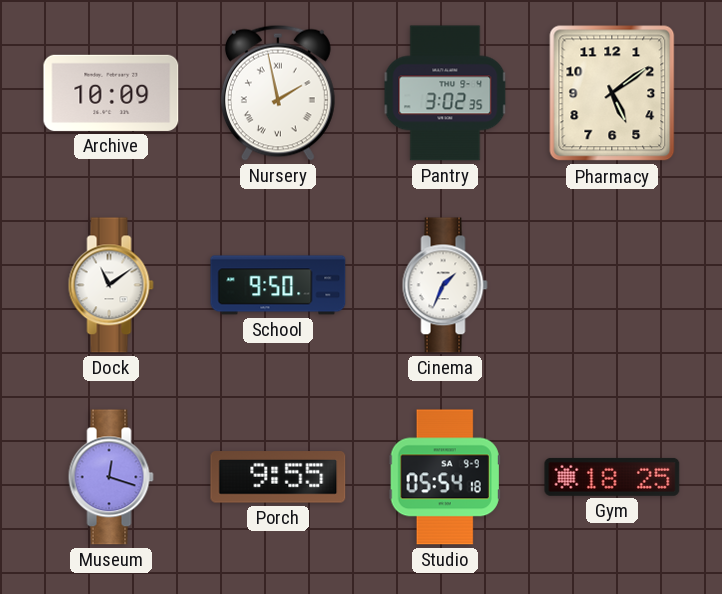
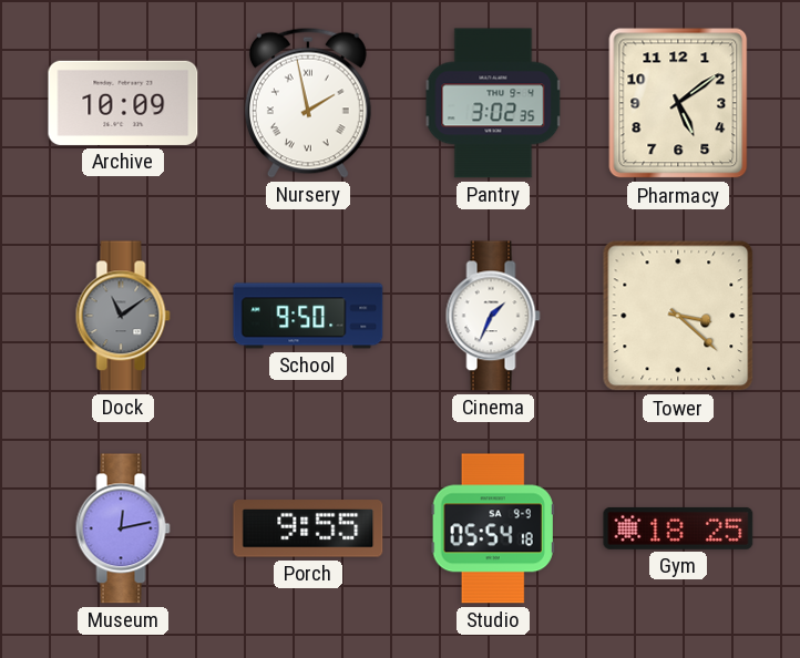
Dock dial: white -> grey (123, 316)
Tower: none -> 3:22 (678, 316)
Museum: 12:18 -> 12:13 (123, 528)
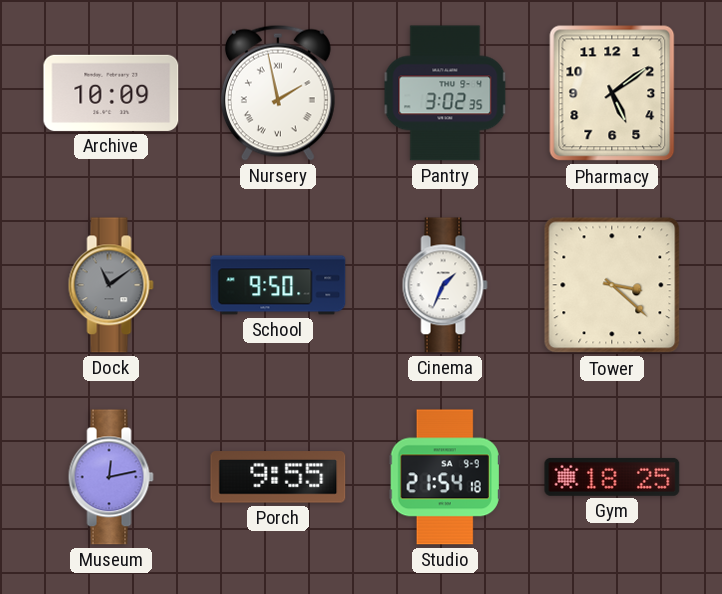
Studio: 05:54 -> 21:54 (445, 477)
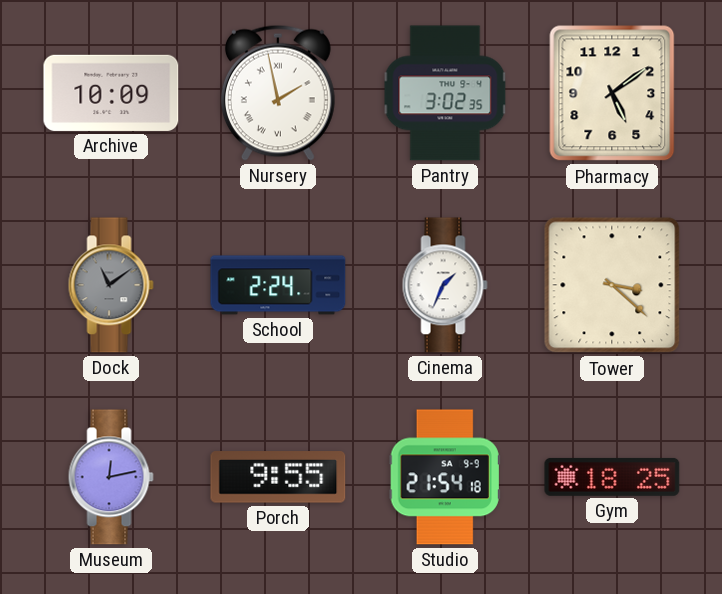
School: 9:50 -> 2:24 (278, 285)
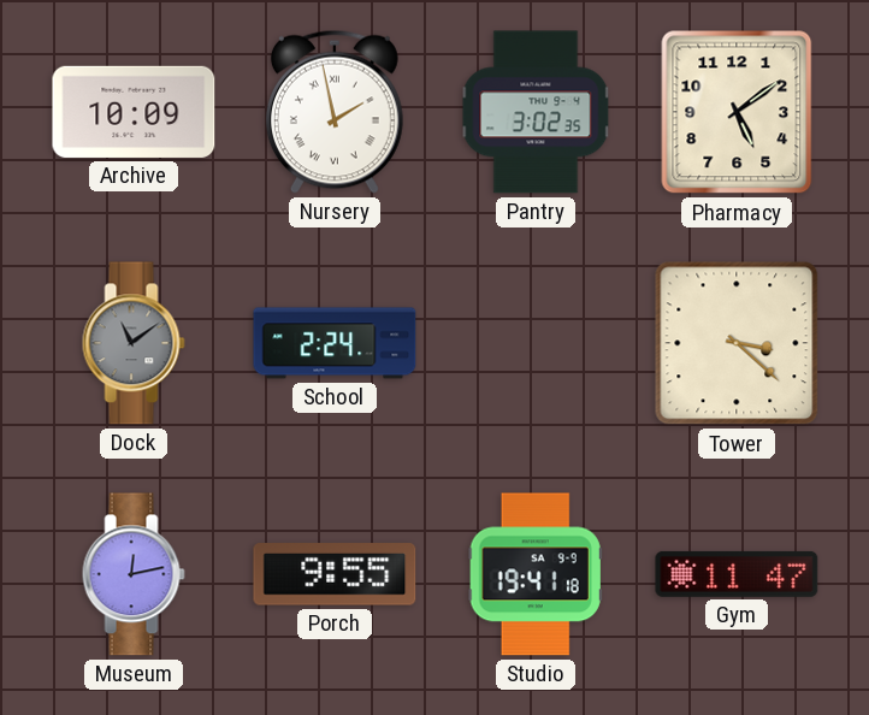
Cinema: 1:34 -> none (445, 285)
Studio: 21:54 -> 19:41 (536, 574)
Gym: 18:25 -> 11:47 (737, 574)
